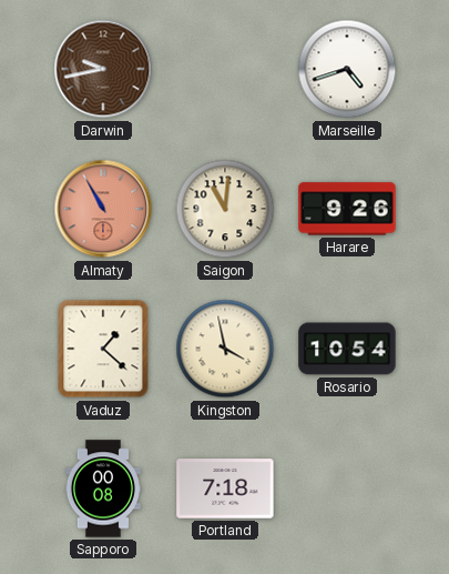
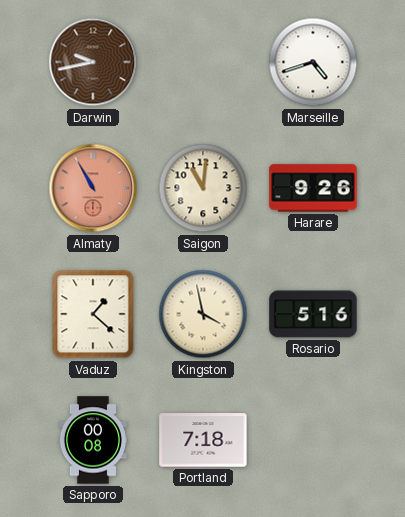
Rosario: 10:54 -> 5:16 (313, 314)
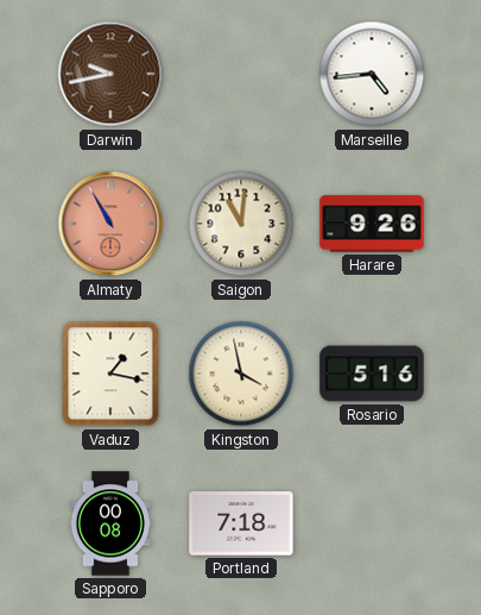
Marseille: 4:42 -> 4:44 (372, 74)
Vaduz: 1:22 -> 1:17 (110, 374)
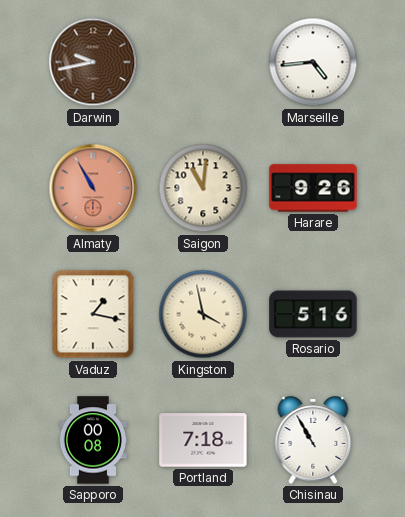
Chisinau: none -> 10:55 (313, 440)
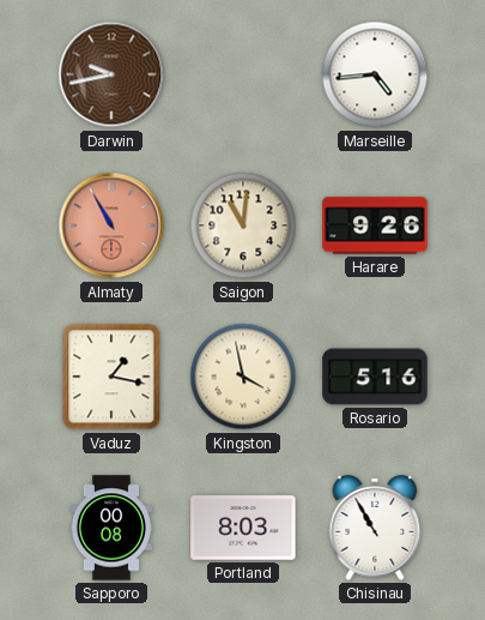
Portland: 7:18 -> 8:03 (243, 528)
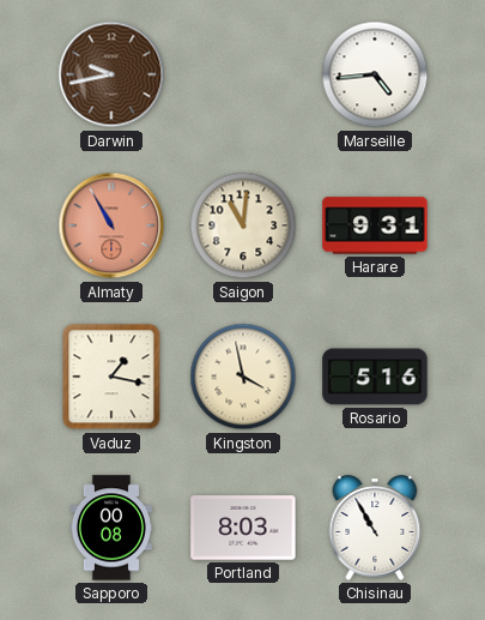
Harare: 9:26 -> 9:31 (375, 225)
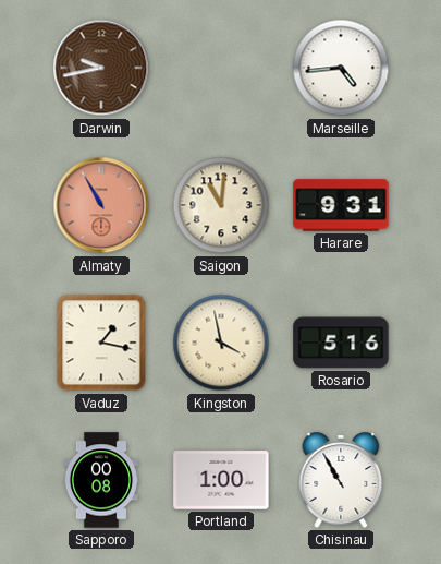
Portland: 8:03 -> 1:00 (221, 480)
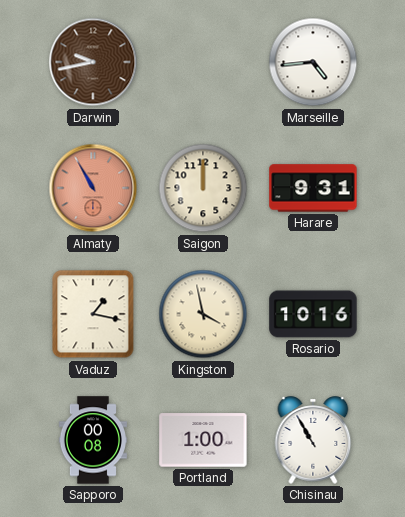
Saigon: 11:01 -> 12:00 (203, 188)
Rosario: 5:16 -> 10:16 (313, 314)
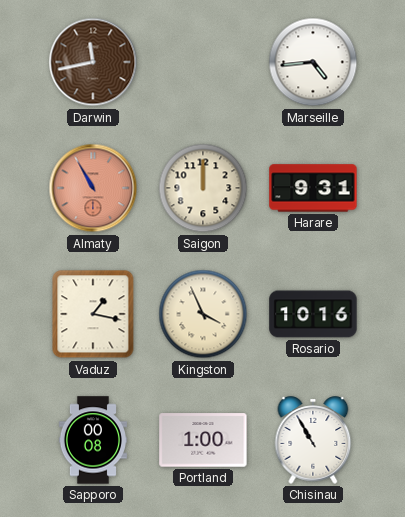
Darwin: 9:43 -> 11:43 (93, 62)
Kingston: 3:58 -> 3:56 (203, 314)
